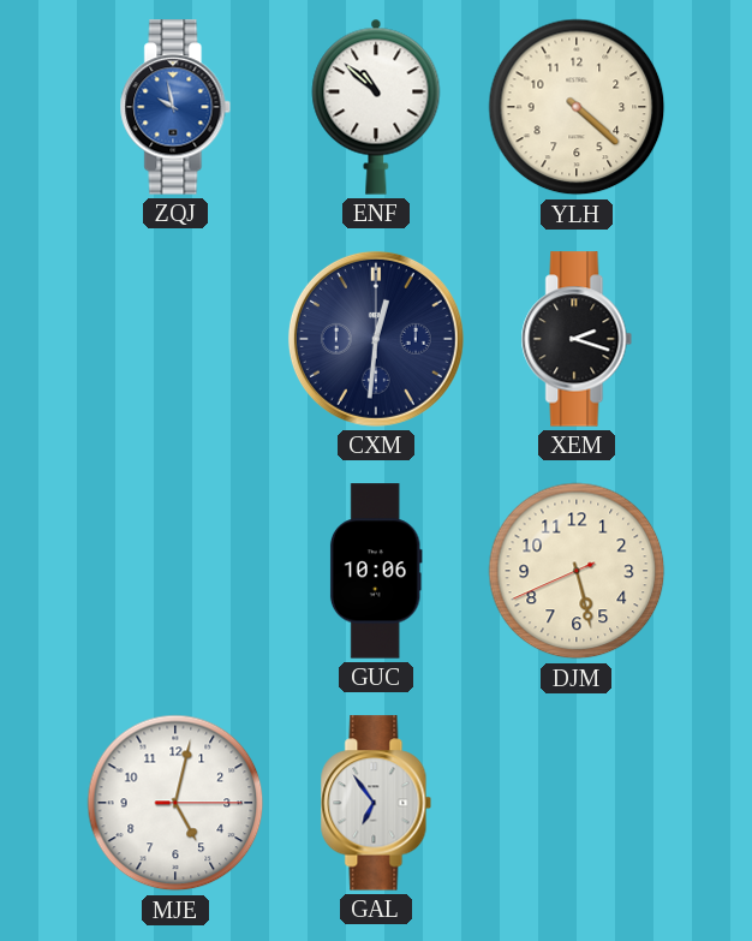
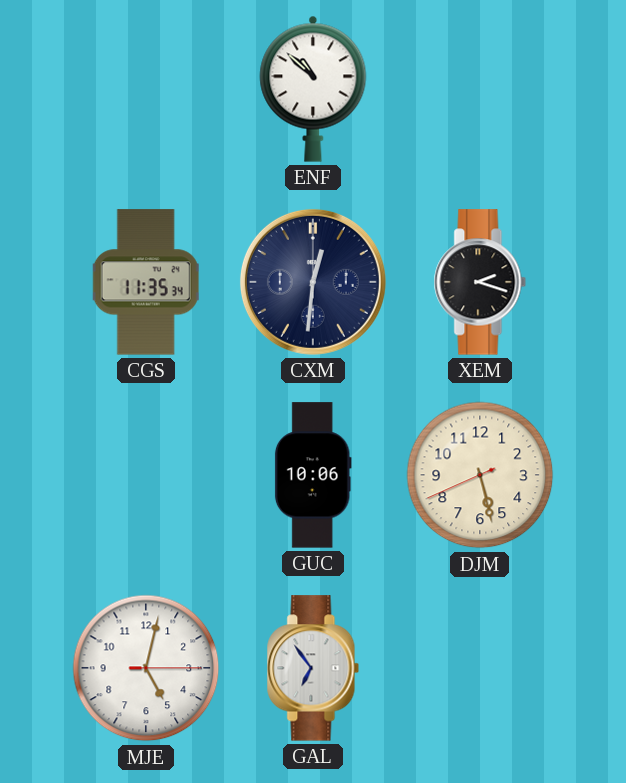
ZQJ: 9:58 -> none (175, 107)
YLH: 4:22 -> none (577, 107)
CGS: none -> 11:35 (146, 282)
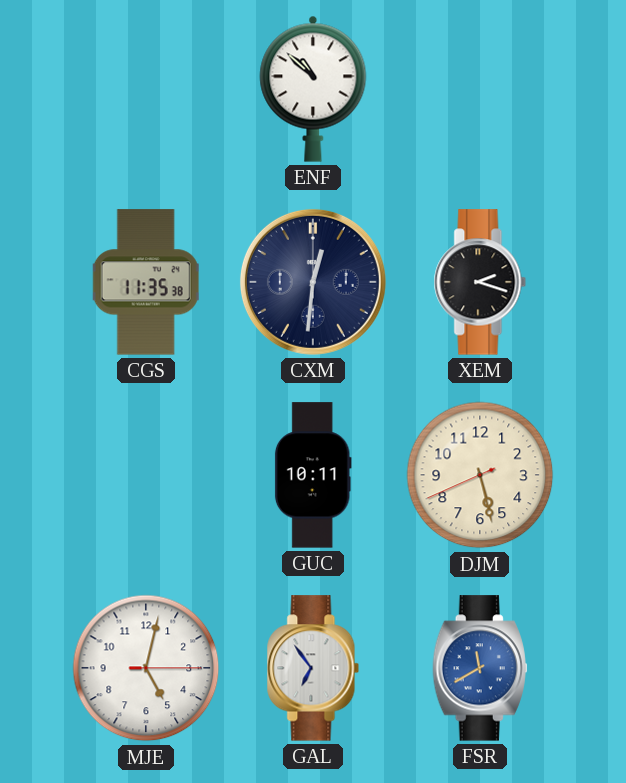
CGS: 11:35:34 -> 11:35:38 (146, 282)
GUC: 10:06 -> 10:11 (313, 475)
FSR: none -> 11:40 (480, 668)
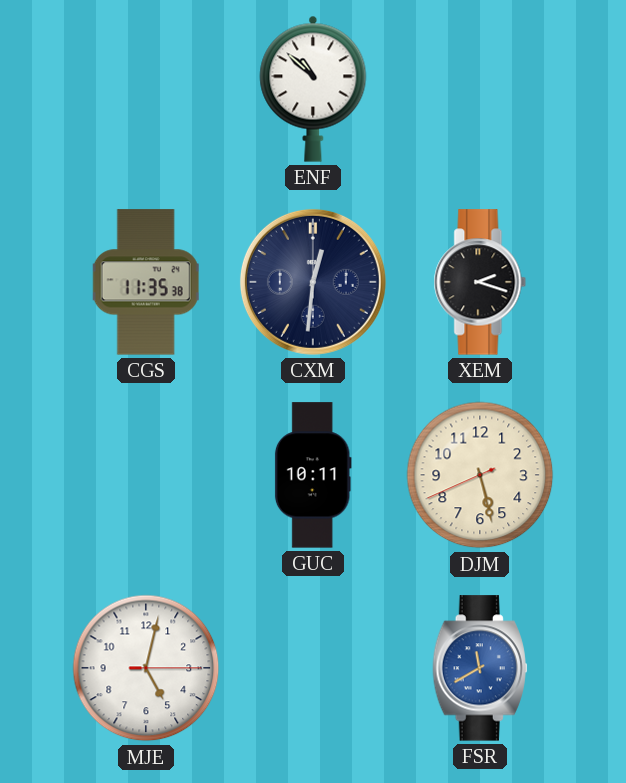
GAL: 6:54 -> none (313, 668)
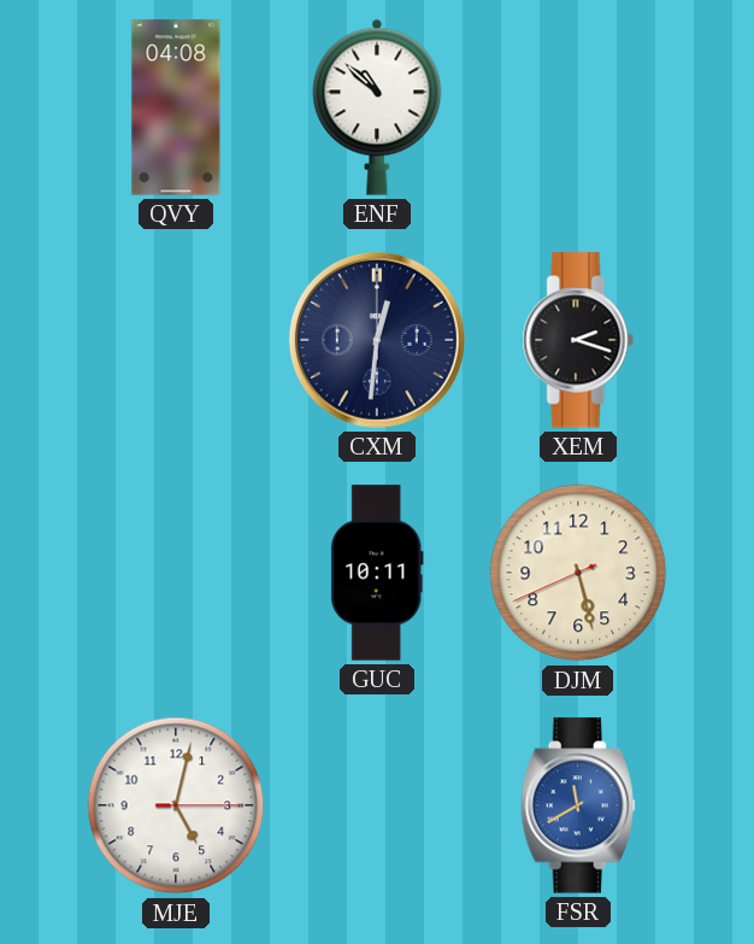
QVY: none -> 04:08 (176, 107)
CGS: 11:35 -> none (146, 282)
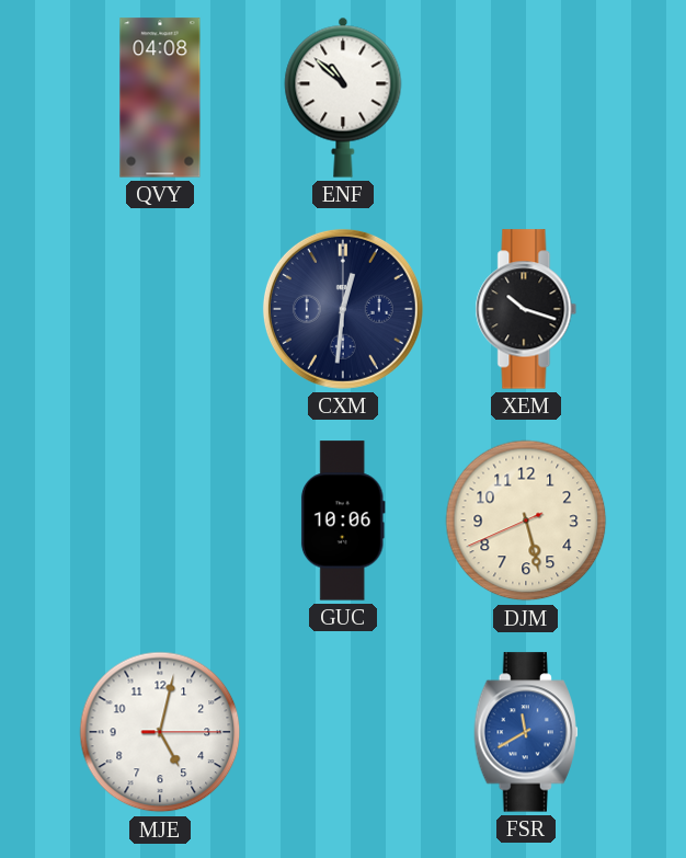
XEM: 2:18 -> 10:18 (526, 309)
GUC: 10:11 -> 10:06 (343, 520)
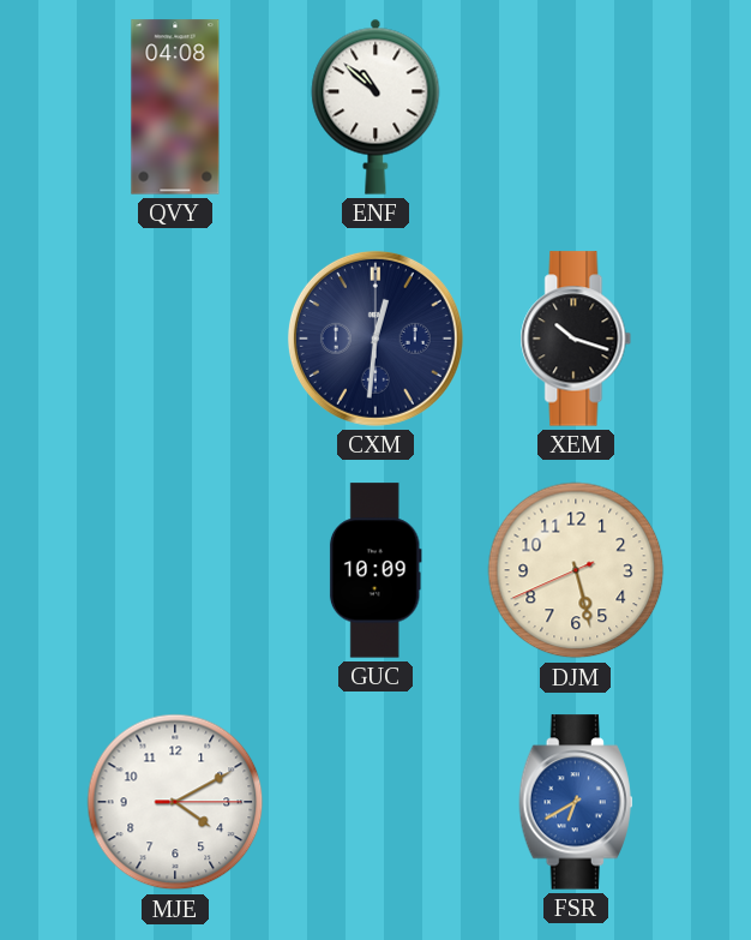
GUC: 10:06 -> 10:09 (376, 570)
MJE: 5:02 -> 4:10 (175, 802)
FSR: 11:40 -> 6:40 (576, 802)
